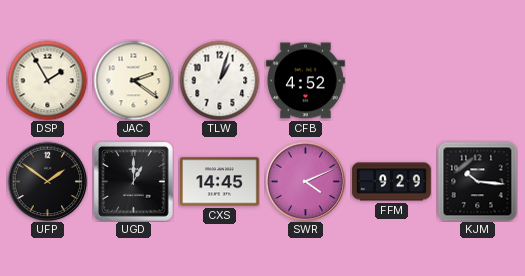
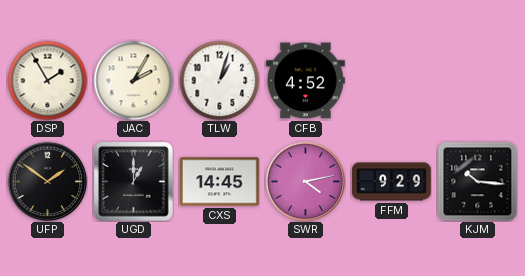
JAC: 2:21 -> 2:05 (133, 80)
SWR: 4:11 -> 4:13 (305, 181)
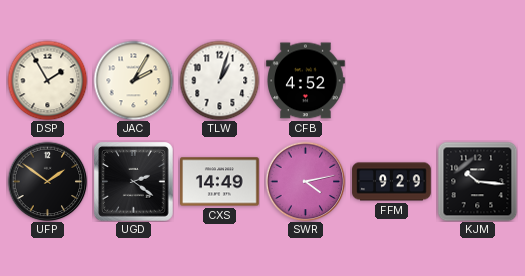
UGD: 1:00 -> 2:21 (134, 182)
CXS: 14:45 -> 14:49 (220, 182)
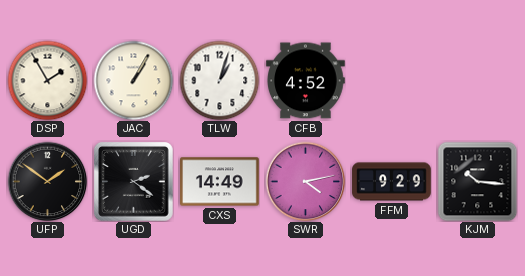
JAC: 2:05 -> 1:05 (133, 80)
